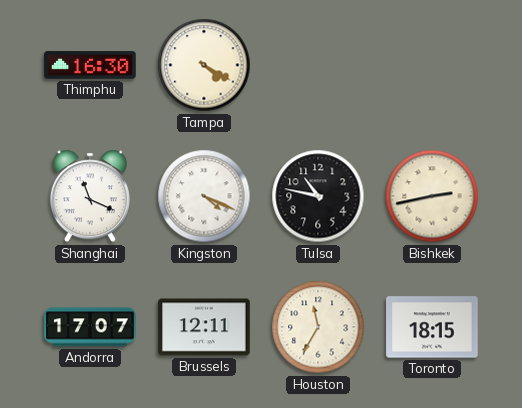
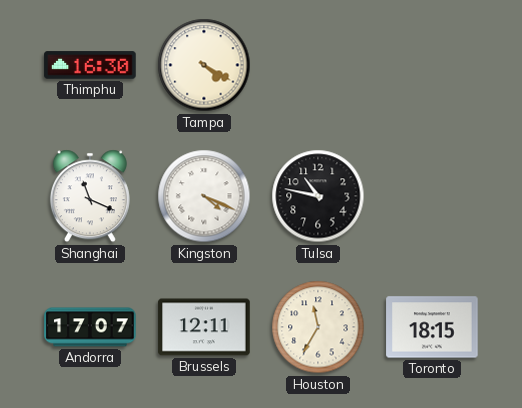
Bishkek: 2:43 -> none (432, 196)
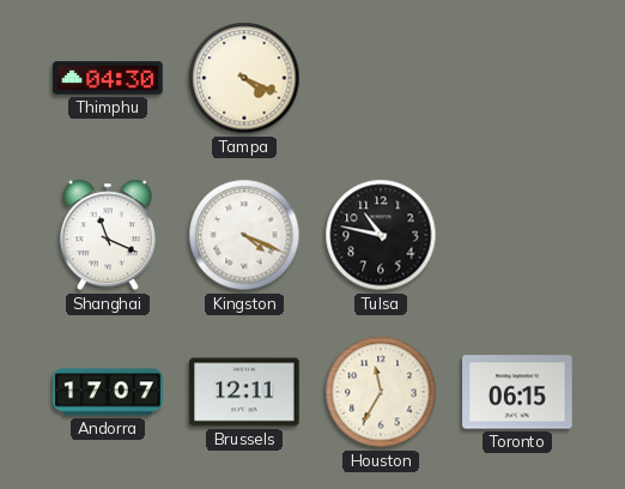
Thimphu: 16:30 -> 04:30 (108, 78)
Tampa: 4:20 -> 4:19 (244, 78)
Toronto: 18:15 -> 06:15 (517, 392)
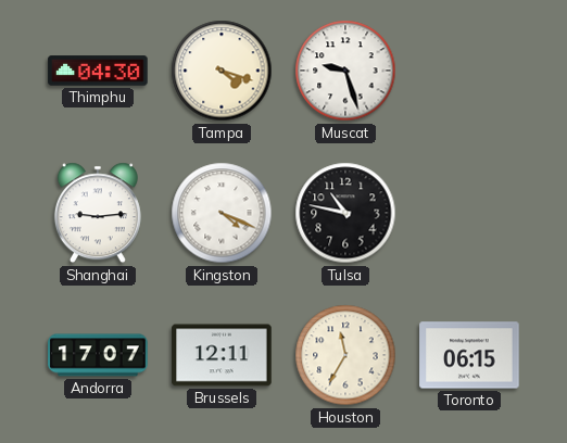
Tampa: 4:19 -> 4:18 (222, 71)
Muscat: none -> 9:27 (345, 71)
Shanghai: 11:19 -> 9:14 (98, 213)
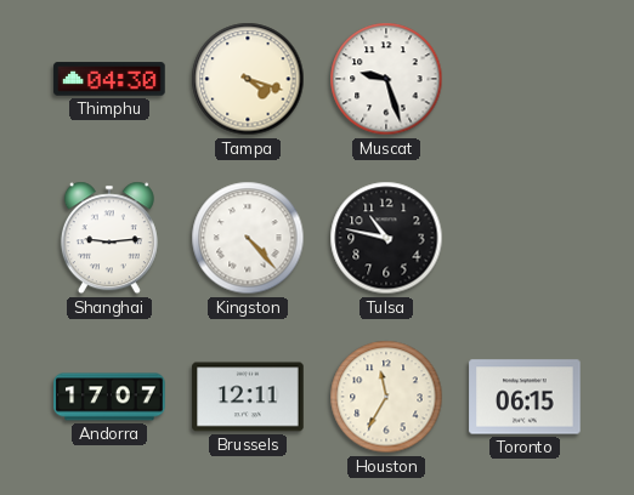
Kingston: 4:19 -> 4:23 (248, 238)
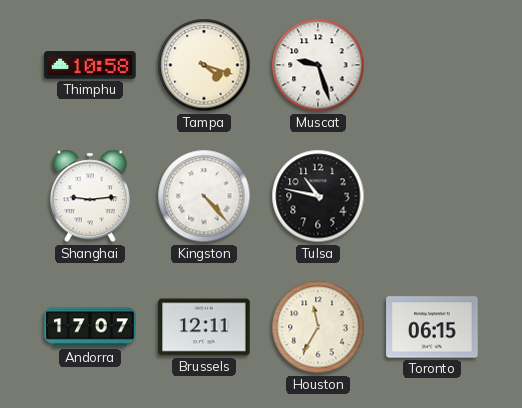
Thimphu: 04:30 -> 10:58 (90, 65)
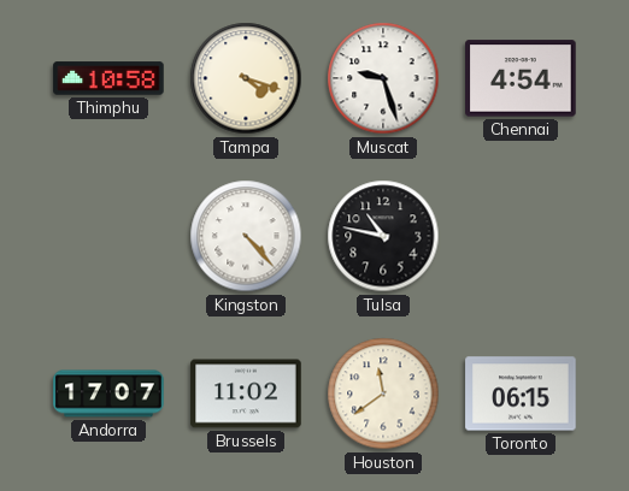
Chennai: none -> 4:54 (521, 78)
Shanghai: 9:14 -> none (90, 196)
Brussels: 12:11 -> 11:02 (246, 394)
Houston: 11:35 -> 11:39 (383, 394)
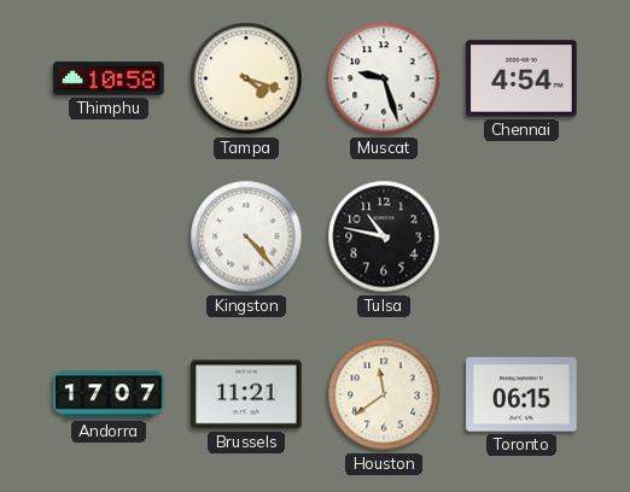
Brussels: 11:02 -> 11:21 (246, 394)
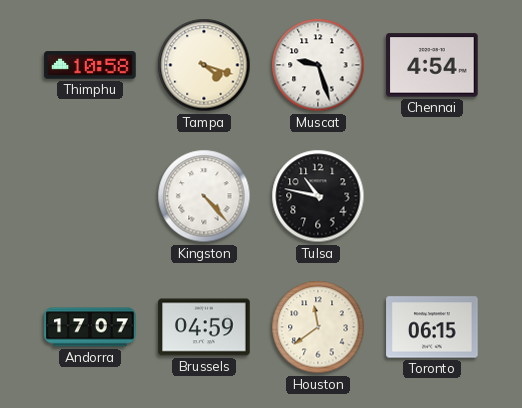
Brussels: 11:21 -> 04:59 (204, 327)
